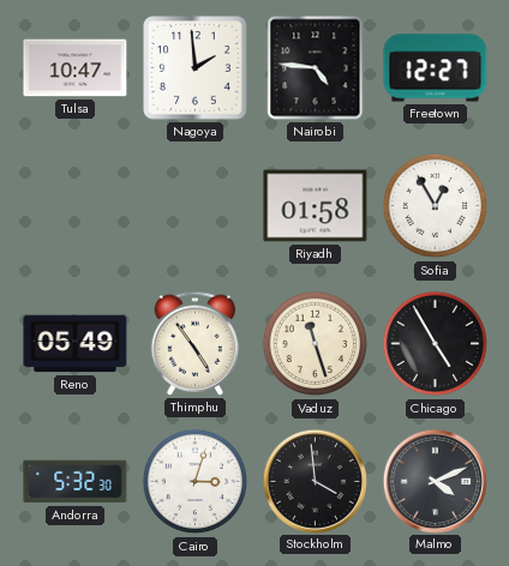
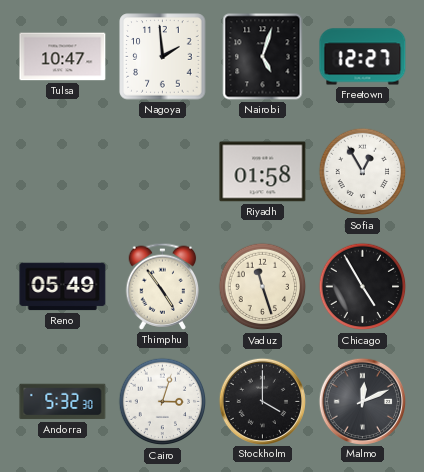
Nairobi: 4:46 -> 5:03 (263, 57)
Stockholm: 3:59 -> 4:00 (262, 401)
Malmo: 4:11 -> 12:11 (362, 401)
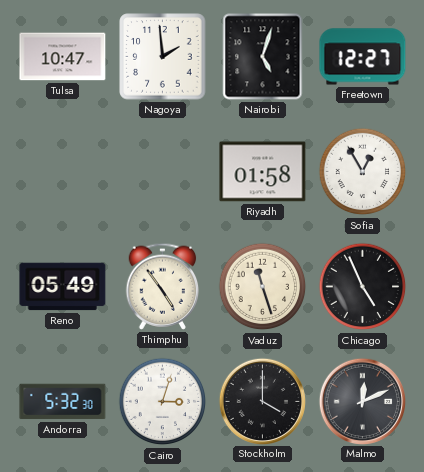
Chicago: 4:55 -> 4:56 (363, 287)
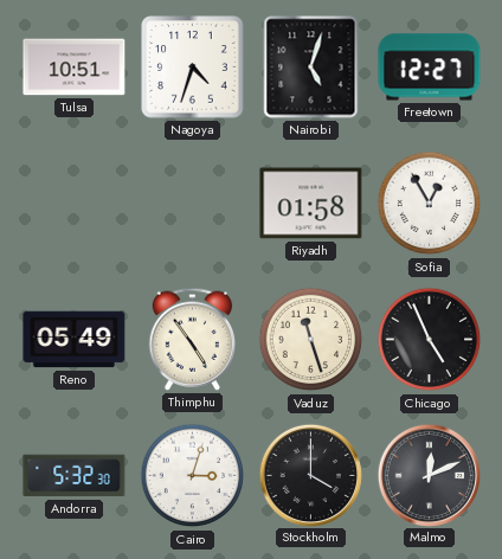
Tulsa: 10:47 -> 10:51 (75, 68)
Nagoya: 1:59 -> 4:33 (193, 68)
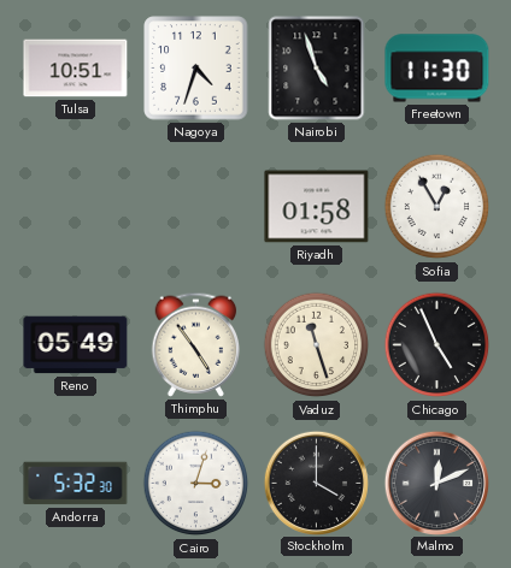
Nairobi: 5:03 -> 4:57 (317, 69)
Freetown: 12:27 -> 11:30 (437, 69)
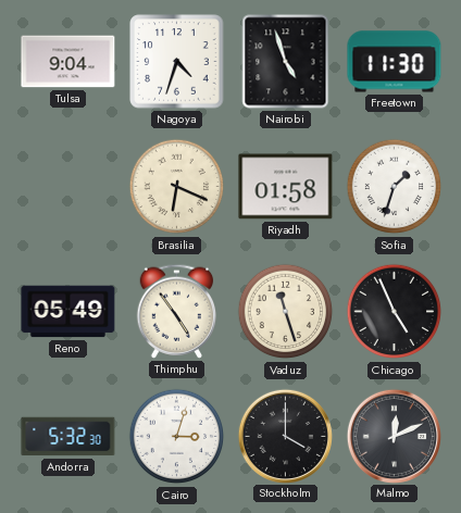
Tulsa: 10:51 -> 9:04 (68, 62)
Brasilia: none -> 6:19 (177, 187)
Sofia: 12:55 -> 1:33 (395, 187)
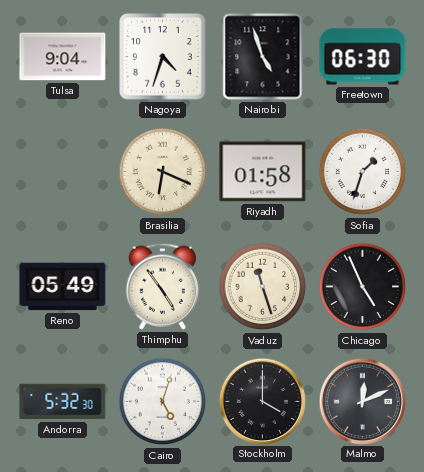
Freetown: 11:30 -> 06:30 (363, 57)
Cairo: 3:03 -> 5:03 (163, 402)
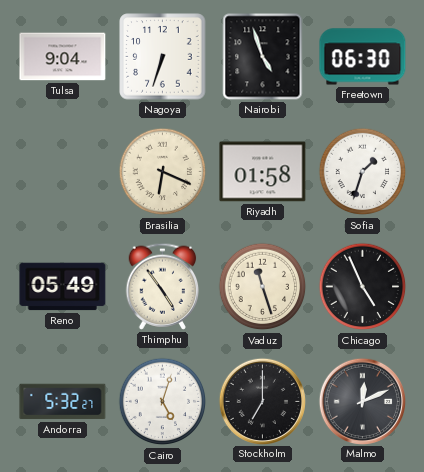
Nagoya: 4:33 -> 6:33 (163, 57)
Andorra: 5:32:30 -> 5:32:27 (63, 402)
Stockholm: 4:00 -> 7:00 (262, 401)
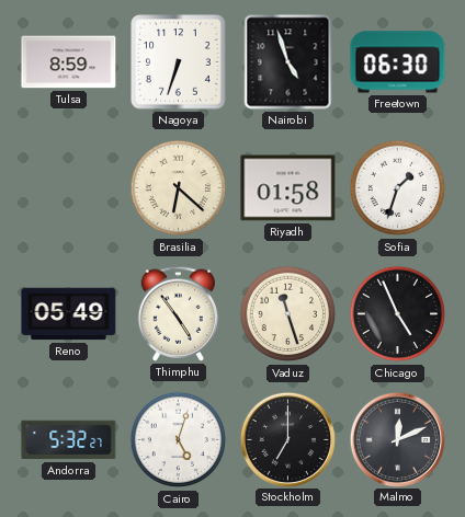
Tulsa: 9:04 -> 8:59 (69, 62)
Brasilia: 6:19 -> 6:22 (179, 188)
